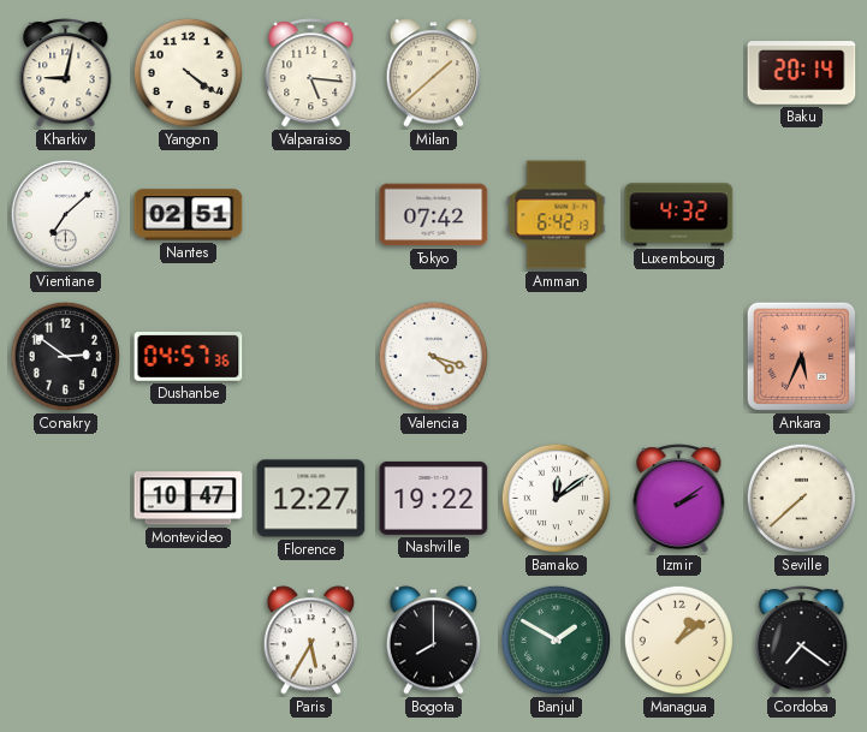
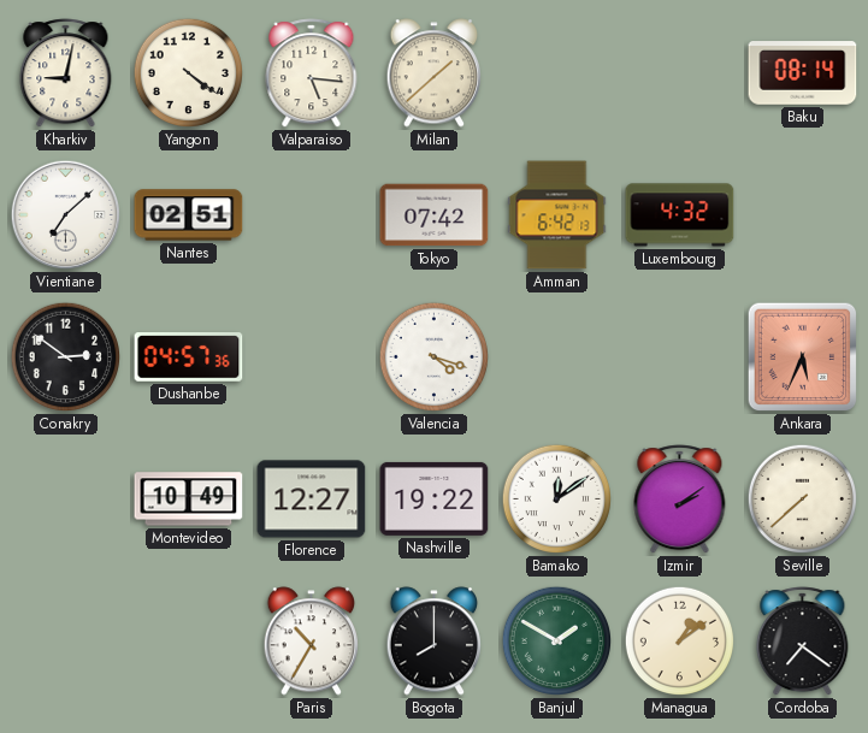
Baku: 20:14 -> 08:14 (803, 73)
Montevideo: 10:47 -> 10:49 (189, 499)
Paris: 5:35 -> 10:35 (312, 642)
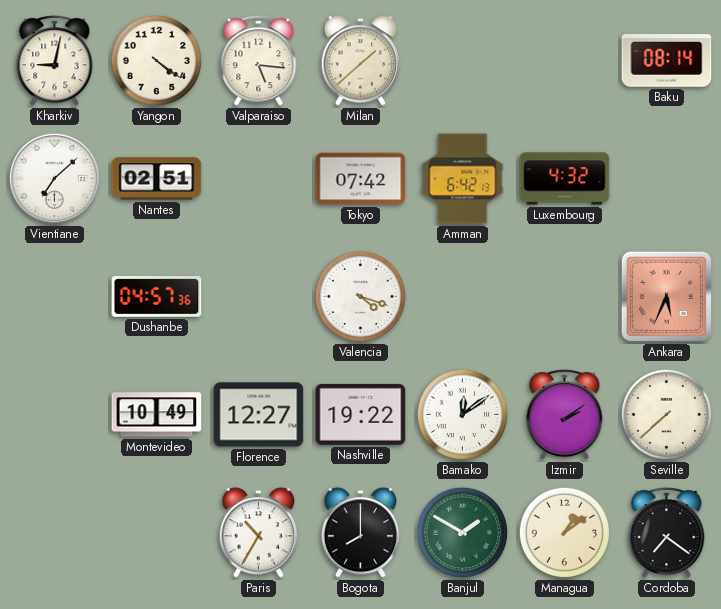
Conakry: 2:51 -> none (66, 357)
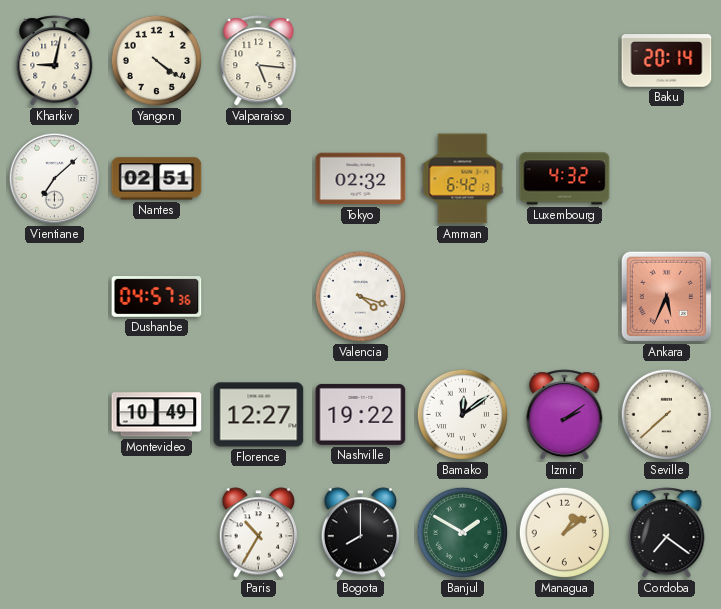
Milan: 1:38 -> none (361, 61)
Baku: 08:14 -> 20:14 (667, 61)
Tokyo: 07:42 -> 02:32 (361, 179)
